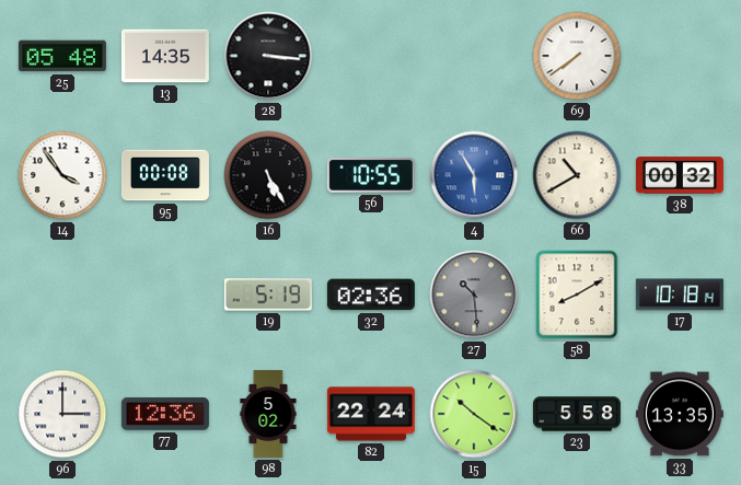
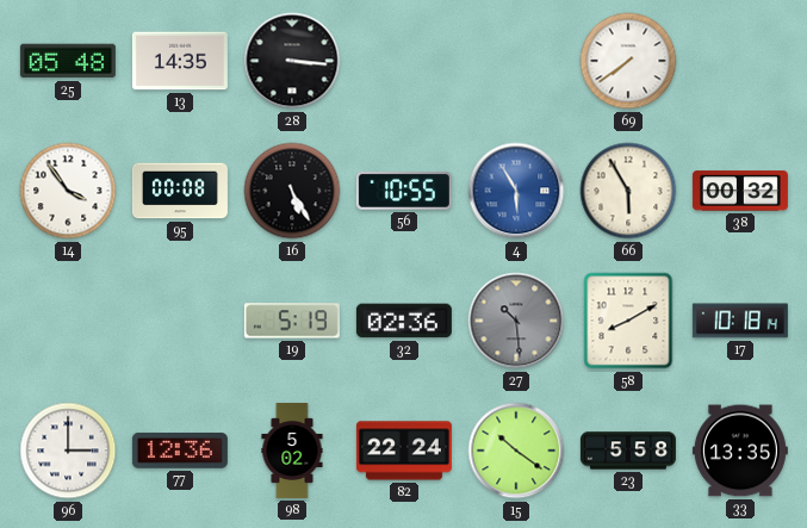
66: 10:40 -> 5:55 (628, 191)
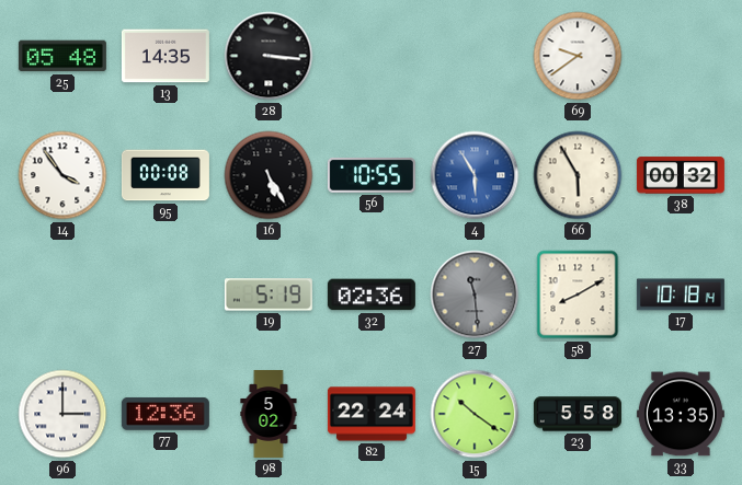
69: 7:39 -> 9:39 (578, 56)
27: 10:29 -> 11:29 (475, 295)
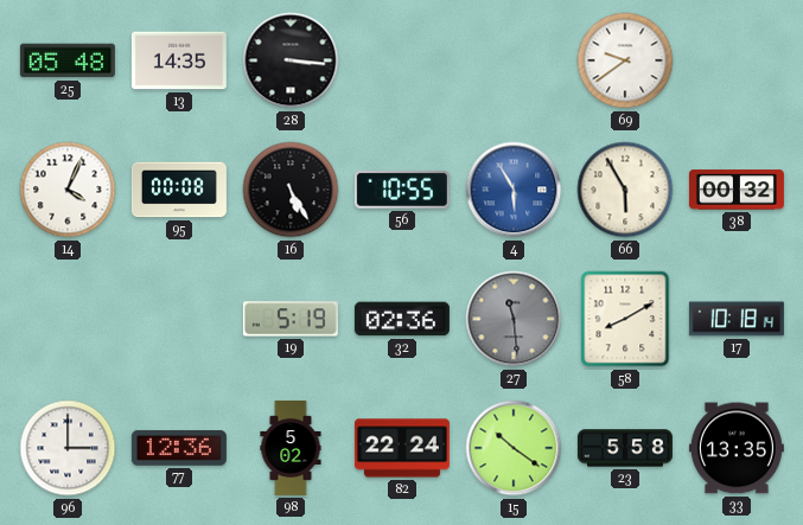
14: 3:54 -> 4:04 (68, 190)
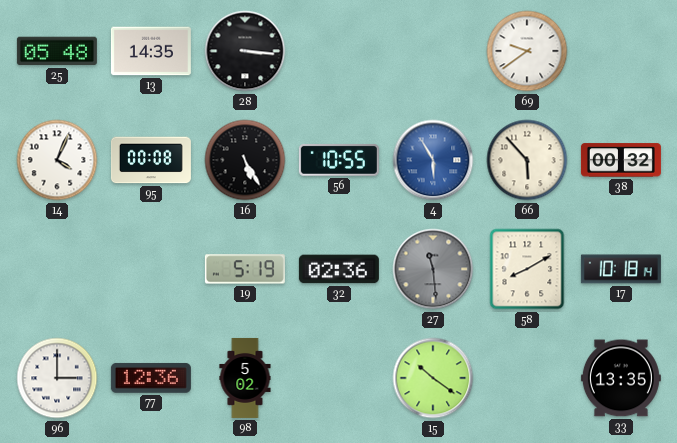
66: 5:55 -> 5:53 (527, 160)
82: 22:24 -> none (402, 448)
23: 5:58 -> none (625, 448)
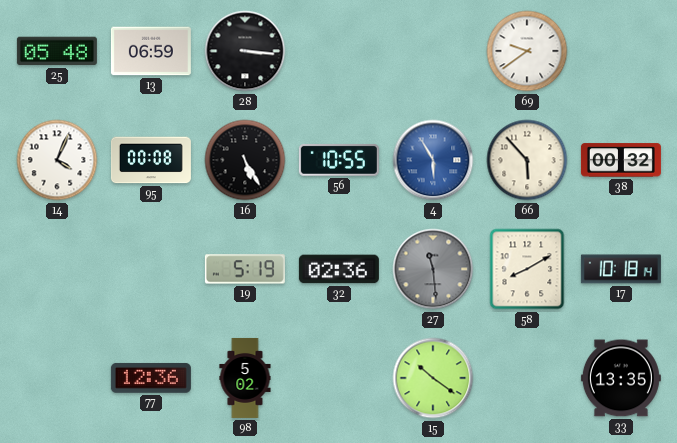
13: 14:35 -> 06:59 (151, 51)
96: 3:00 -> none (57, 378)
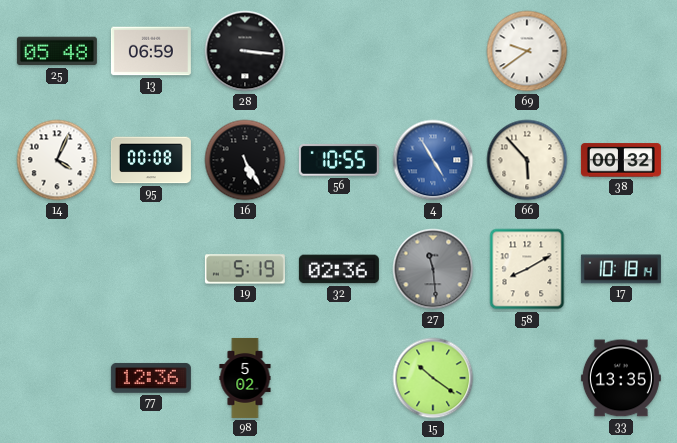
4: 5:55 -> 4:55 (433, 160)
